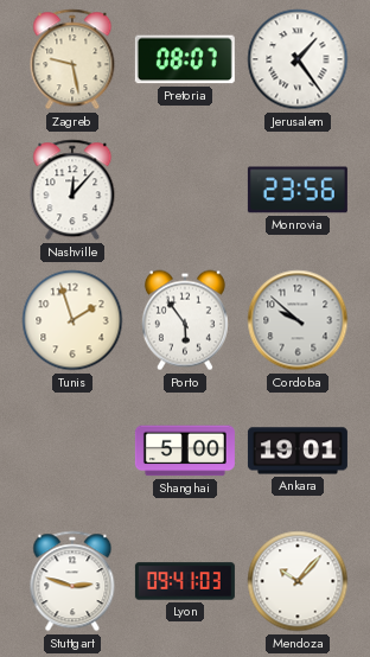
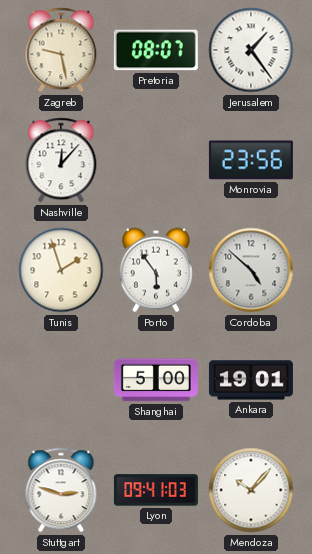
Cordoba: 9:52 -> 4:52 (251, 270)
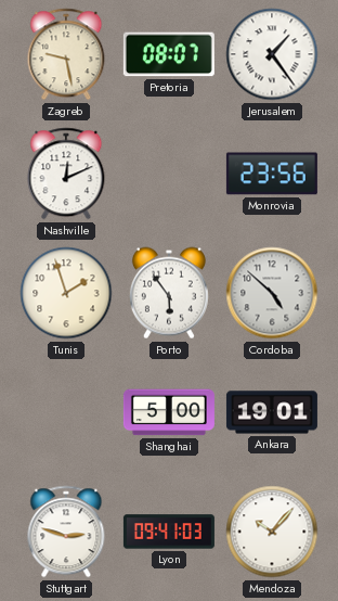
Nashville: 12:07 -> 12:11 (66, 174)
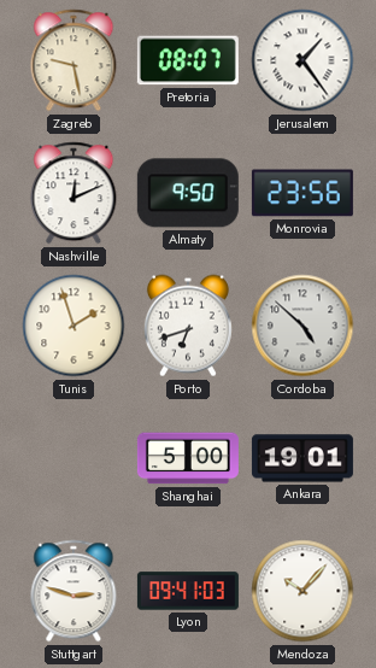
Almaty: none -> 9:50 (188, 193)
Porto: 5:54 -> 6:42 (188, 326)
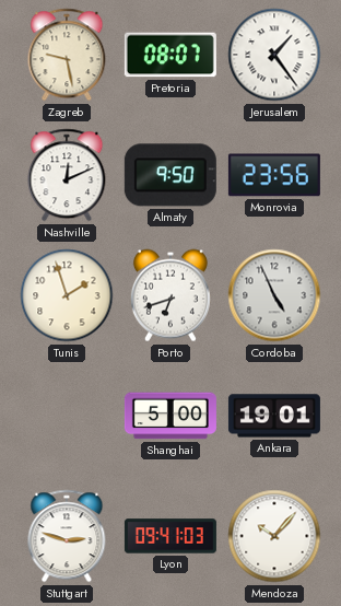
Cordoba: 4:52 -> 4:56 (274, 295)
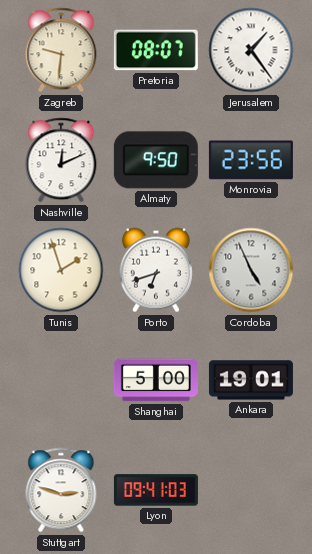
Zagreb: 9:28 -> 9:31 (61, 50)
Mendoza: 10:07 -> none (274, 536)
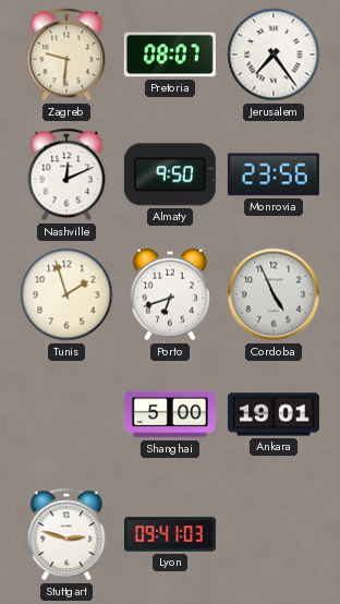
Jerusalem: 1:24 -> 7:24 (274, 55)
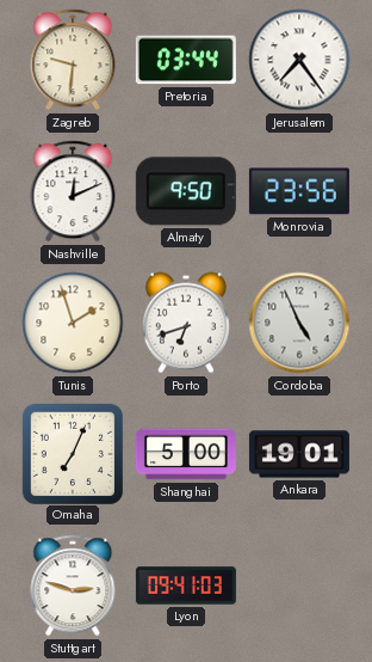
Pretoria: 08:07 -> 03:44 (186, 60)
Omaha: none -> 7:04 (72, 453)
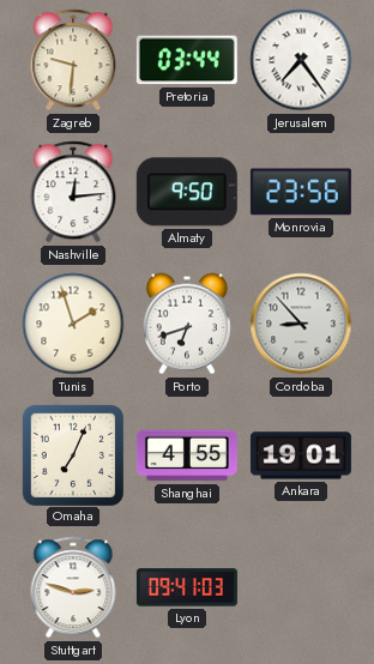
Nashville: 12:11 -> 12:14 (73, 192)
Cordoba: 4:56 -> 8:53 (301, 324)
Shanghai: 5:00 -> 4:55 (187, 455)
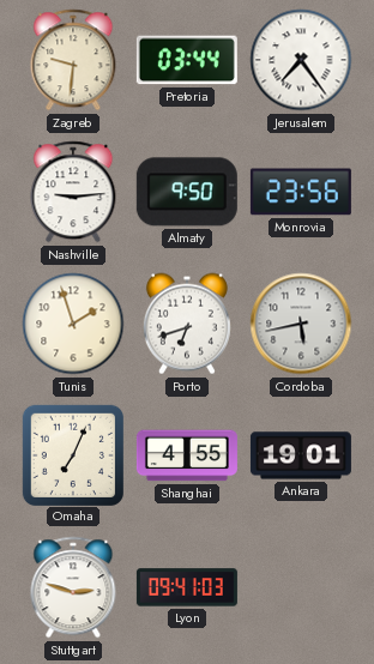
Nashville: 12:14 -> 9:14 (73, 192)
Cordoba: 8:53 -> 5:43 (301, 324)
